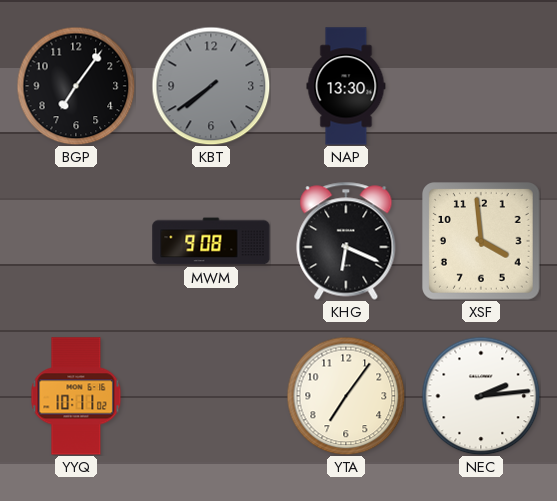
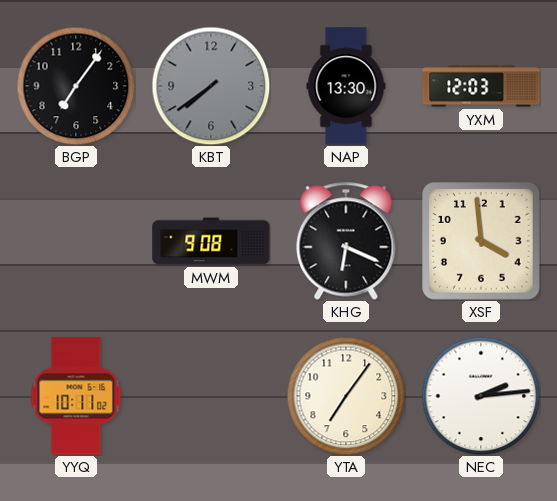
YXM: none -> 12:03 (481, 86)
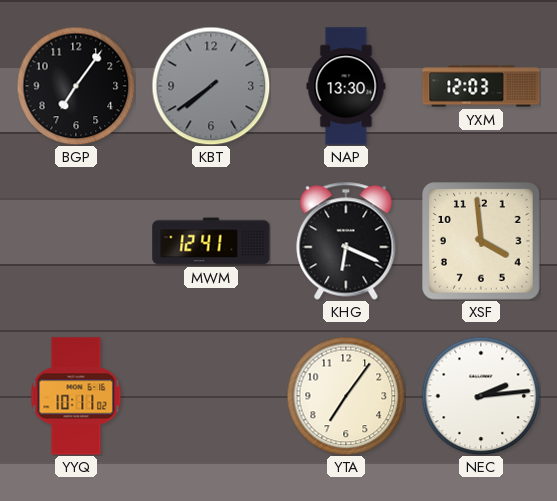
MWM: 9:08 -> 12:41 (211, 241)
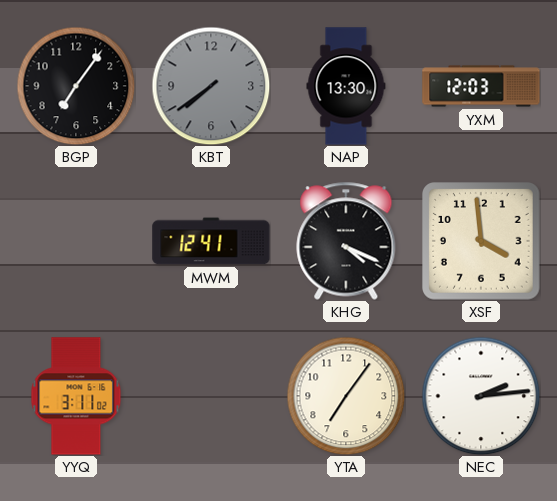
KHG: 6:19 -> 4:19 (346, 241)
YYQ: 10:11 -> 3:11 (76, 396)
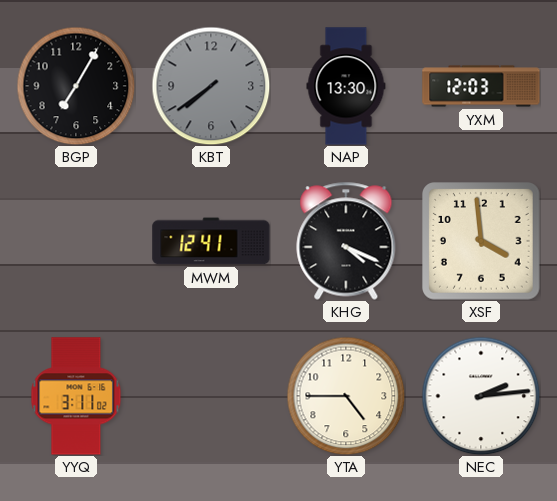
BGP: 7:06 -> 7:05 (76, 86)
YTA: 7:06 -> 4:45 (346, 396)
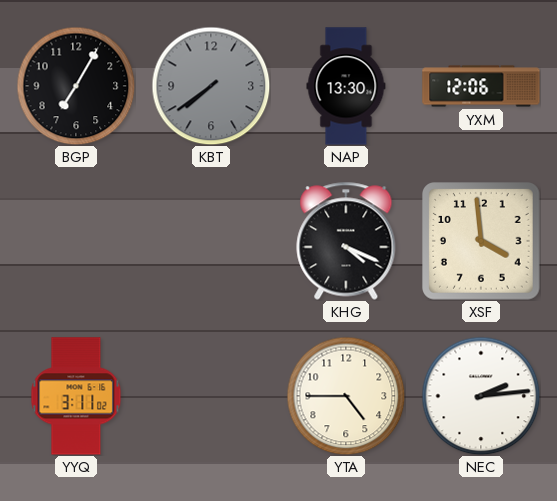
YXM: 12:03 -> 12:06 (481, 86)
MWM: 12:41 -> none (211, 241)
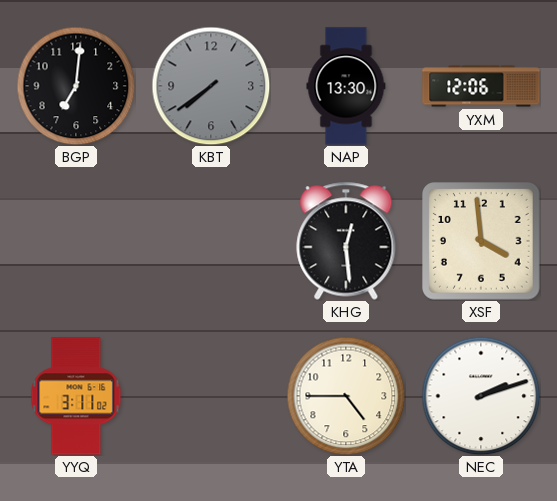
BGP: 7:05 -> 7:01 (76, 86)
KHG: 4:19 -> 12:29 (346, 241)
NEC: 2:14 -> 2:12 (481, 396)
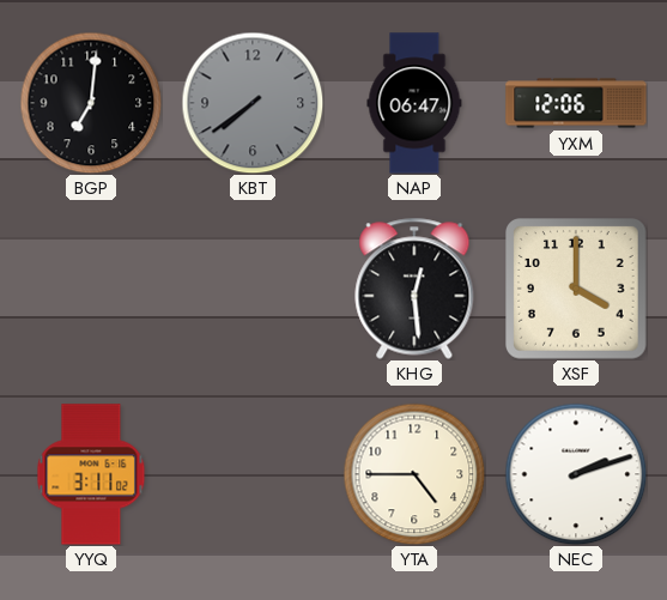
NAP: 13:30 -> 06:47 (414, 103)
XSF: 3:59 -> 4:00 (577, 290)
